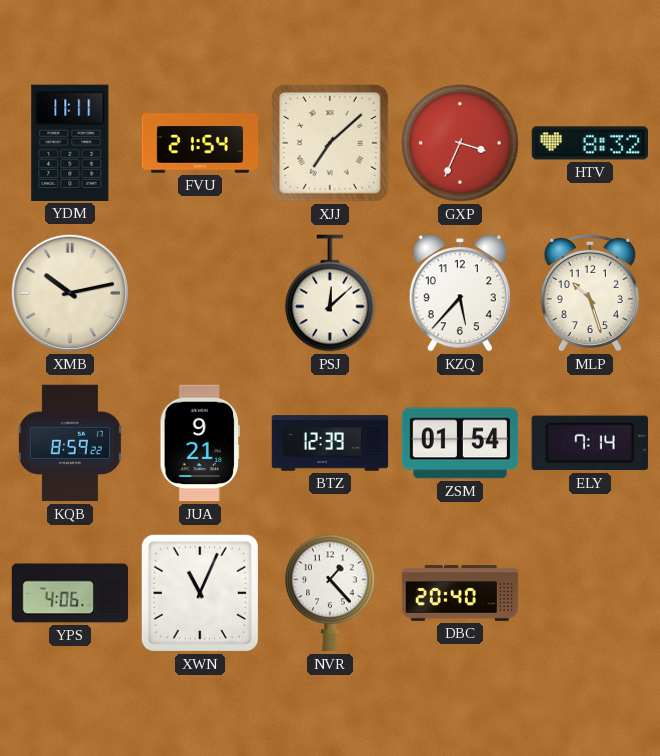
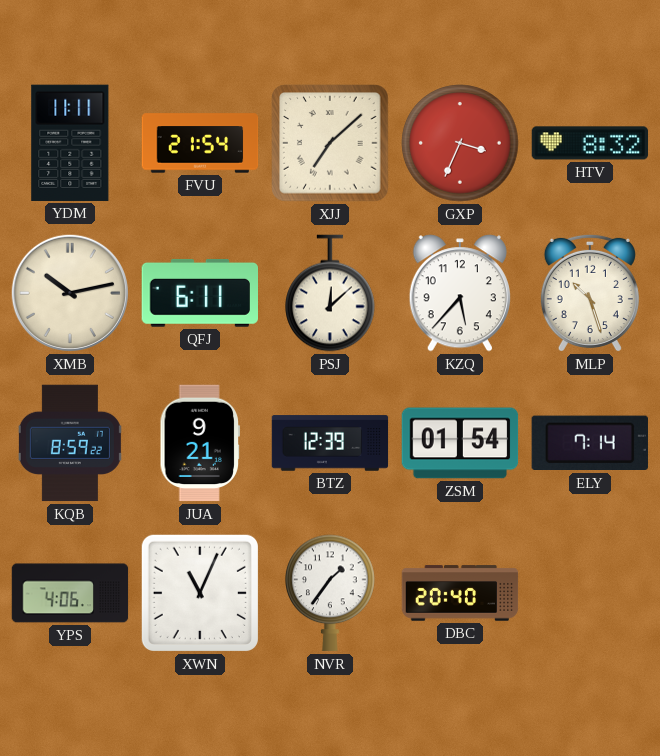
QFJ: none -> 6:11 (200, 293)
NVR: 1:23 -> 1:36 (330, 593)
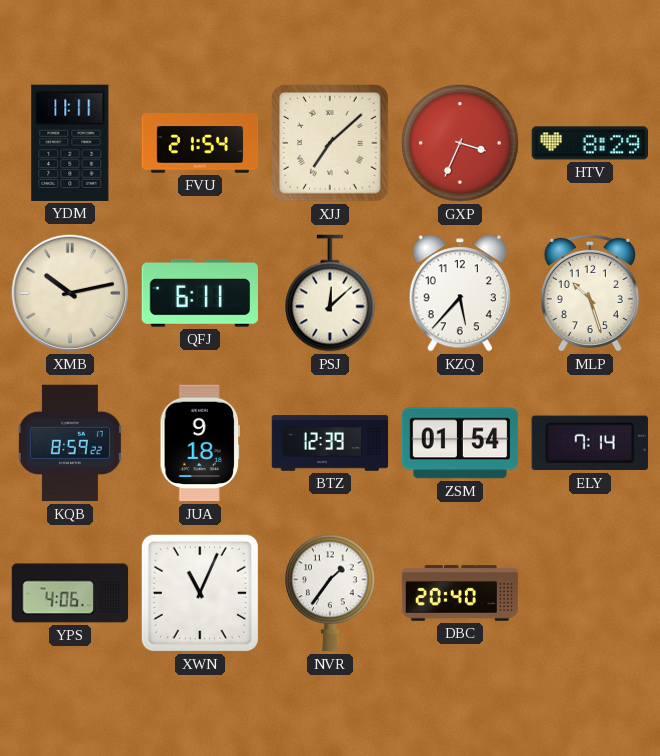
HTV: 8:32 -> 8:29 (590, 143)
JUA: 9:21 -> 9:18 (199, 443)
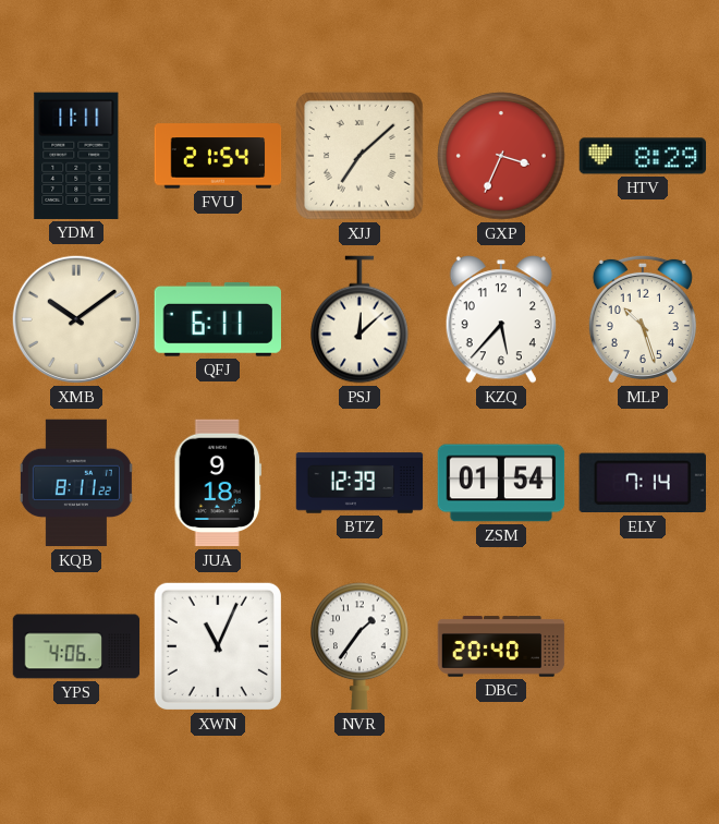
XMB: 10:13 -> 10:09 (76, 319)
KQB: 8:59 -> 8:11 (76, 483)
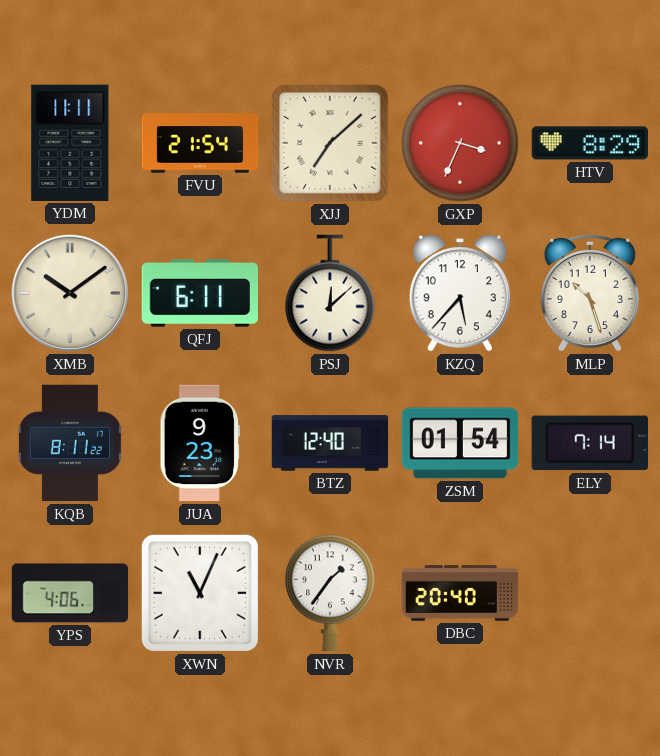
JUA: 9:18 -> 9:23 (199, 443)
BTZ: 12:39 -> 12:40 (330, 443)
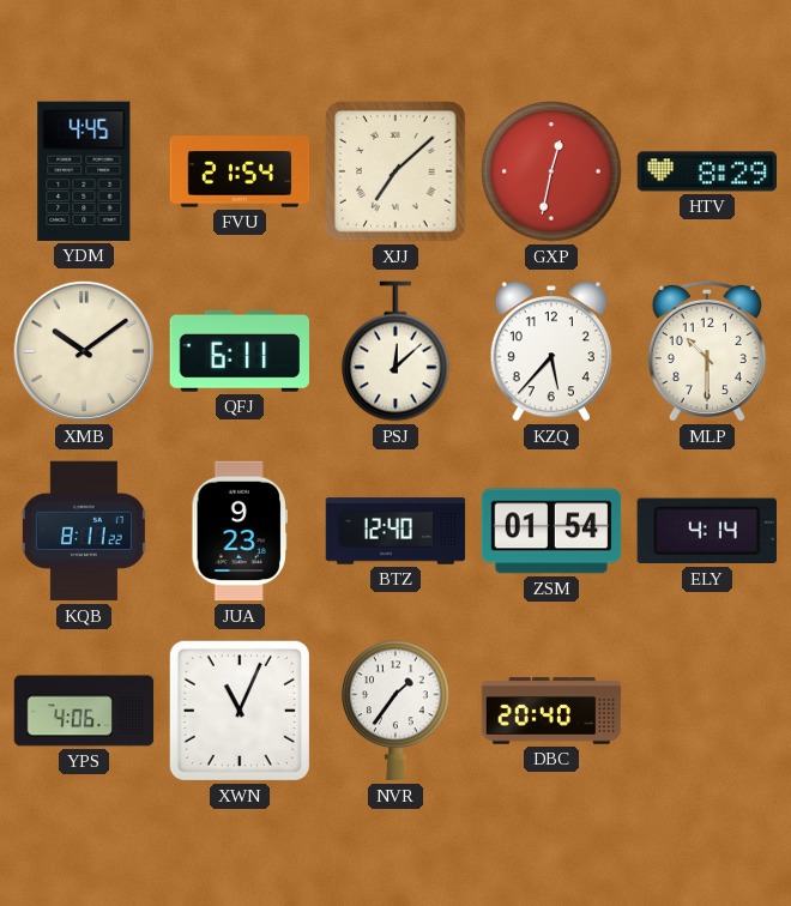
YDM: 11:11 -> 4:45 (84, 171)
GXP: 3:34 -> 12:32 (551, 171)
MLP: 10:27 -> 10:30 (707, 351)
ELY: 7:14 -> 4:14 (707, 531)
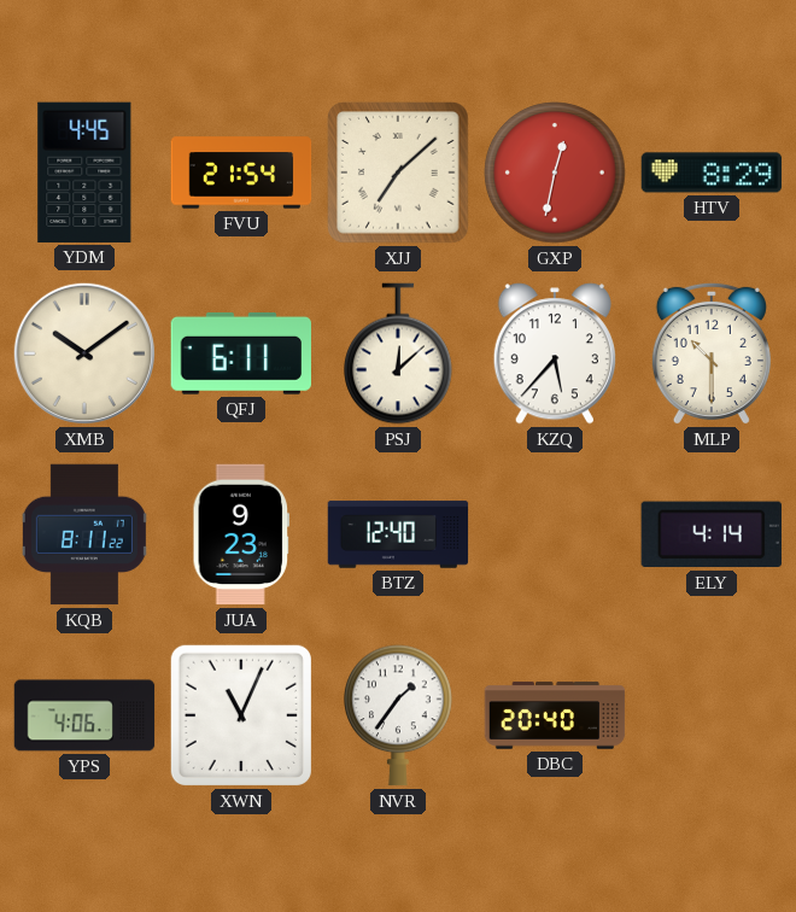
ZSM: 01:54 -> none (551, 531)
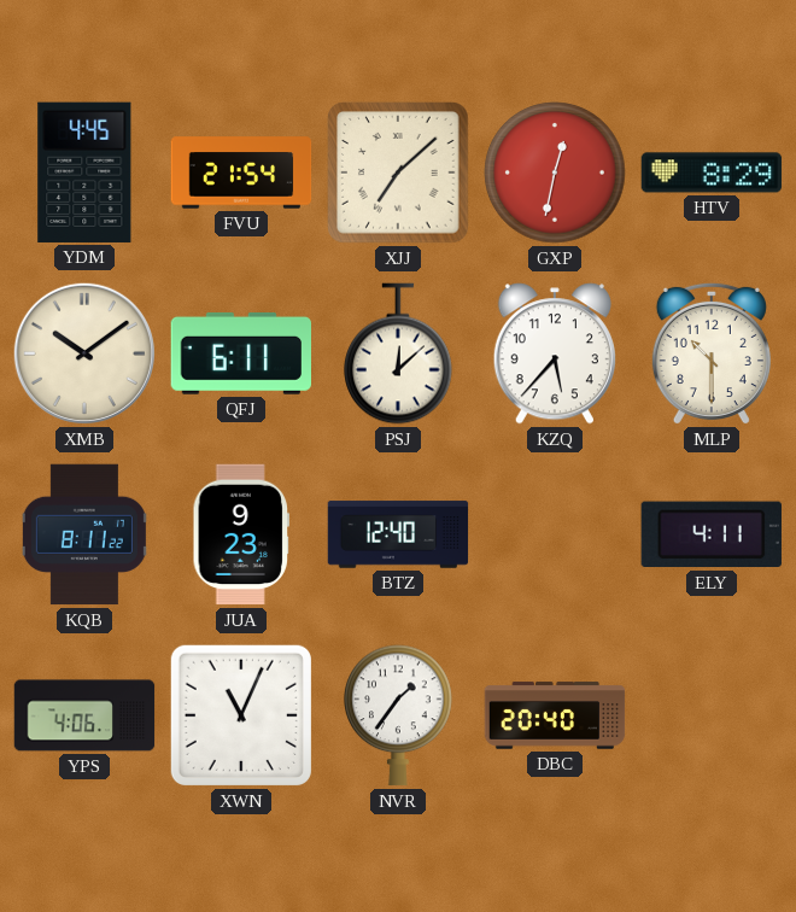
ELY: 4:14 -> 4:11 (712, 534)
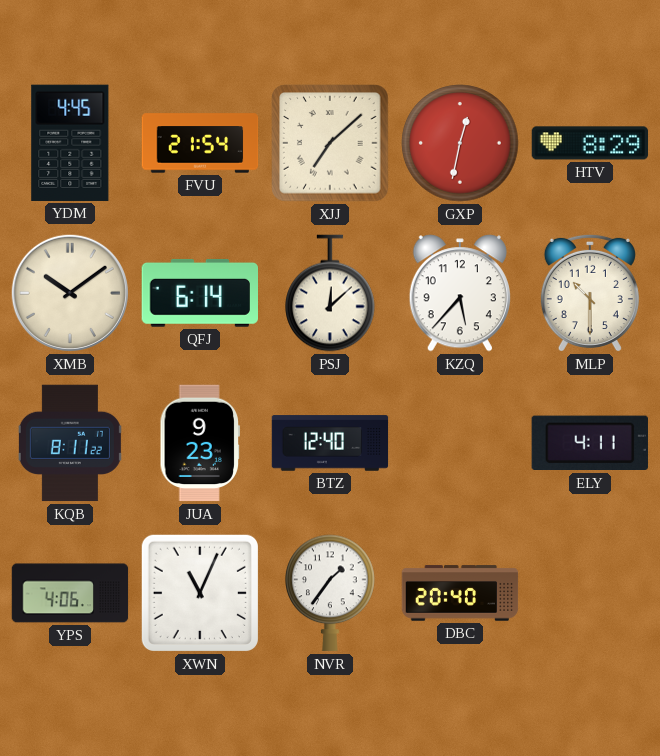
QFJ: 6:11 -> 6:14 (200, 293)
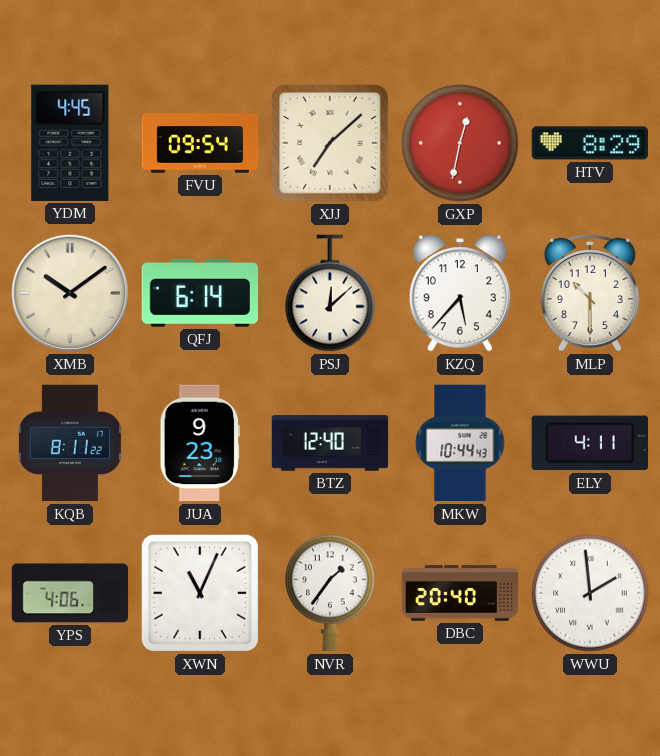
FVU: 21:54 -> 09:54 (200, 143)
MKW: none -> 10:44 (460, 443)
WWU: none -> 1:59 (590, 593)
